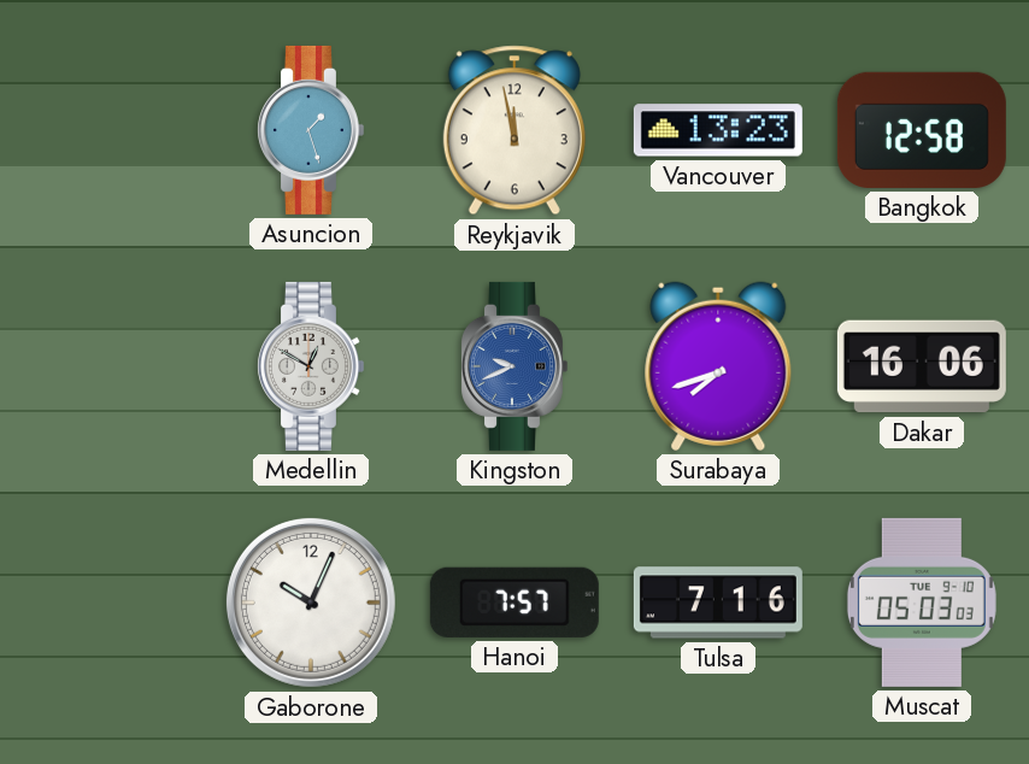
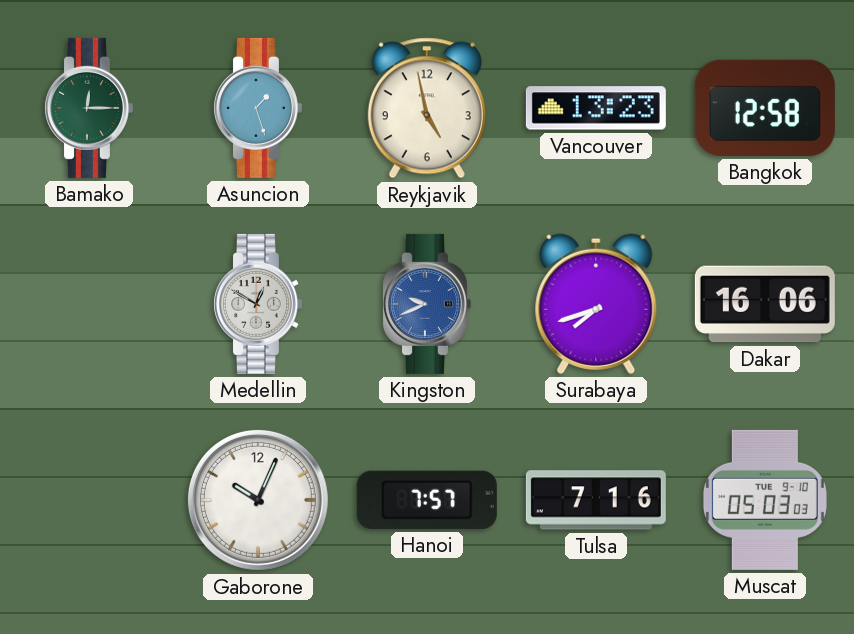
Bamako: none -> 12:15 (88, 108)
Reykjavik: 11:58 -> 4:58 (427, 108)
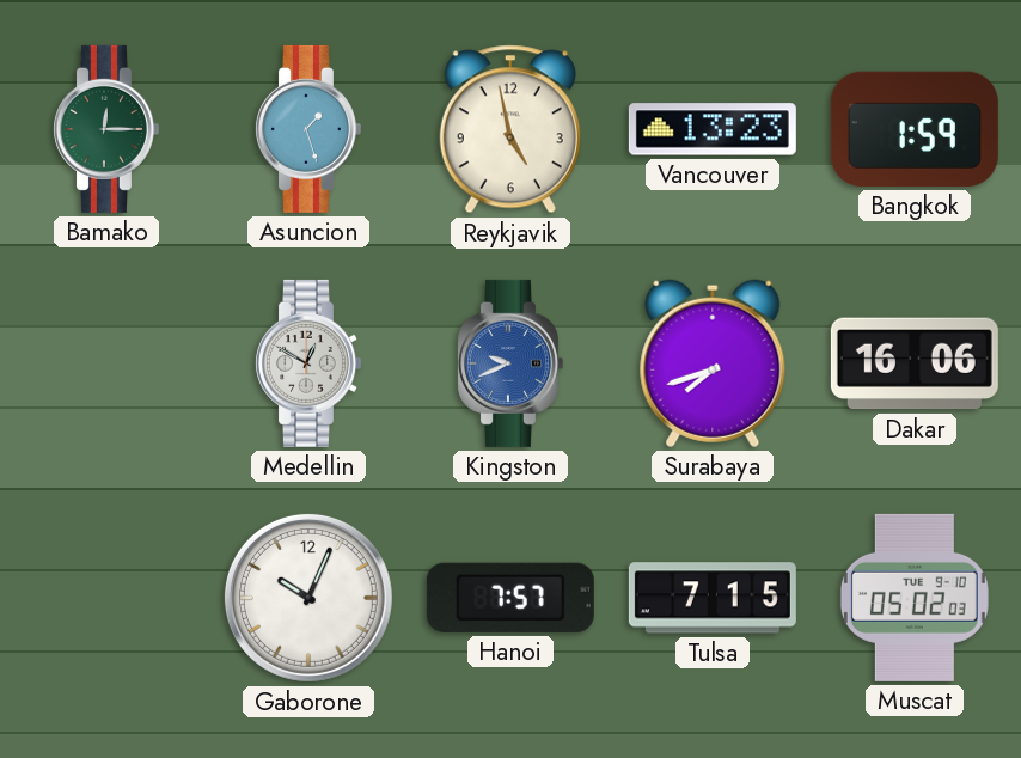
Bangkok: 12:58 -> 1:59 (915, 129)
Tulsa: 7:16 -> 7:15 (713, 598)
Muscat: 05:03 -> 05:02 (915, 598)
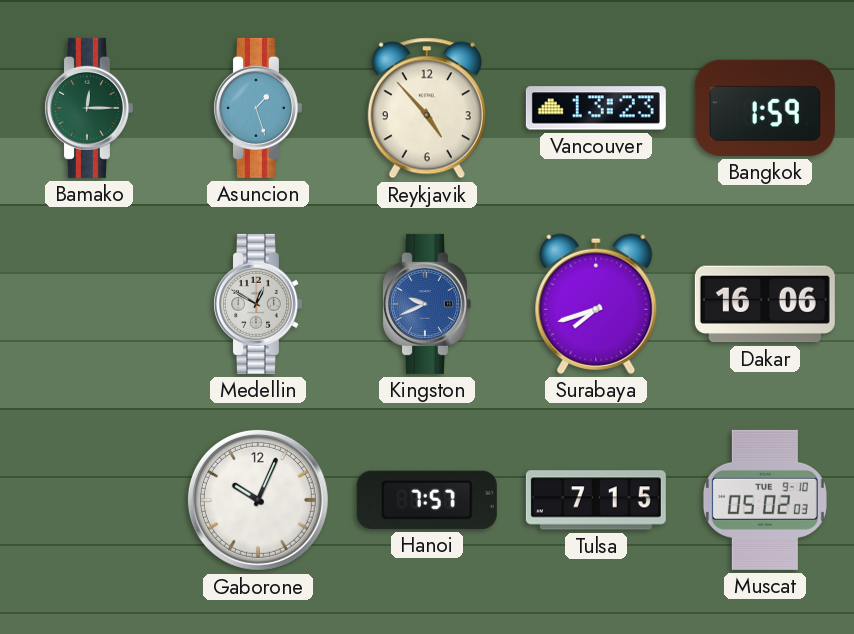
Reykjavik: 4:58 -> 4:53 (427, 108)
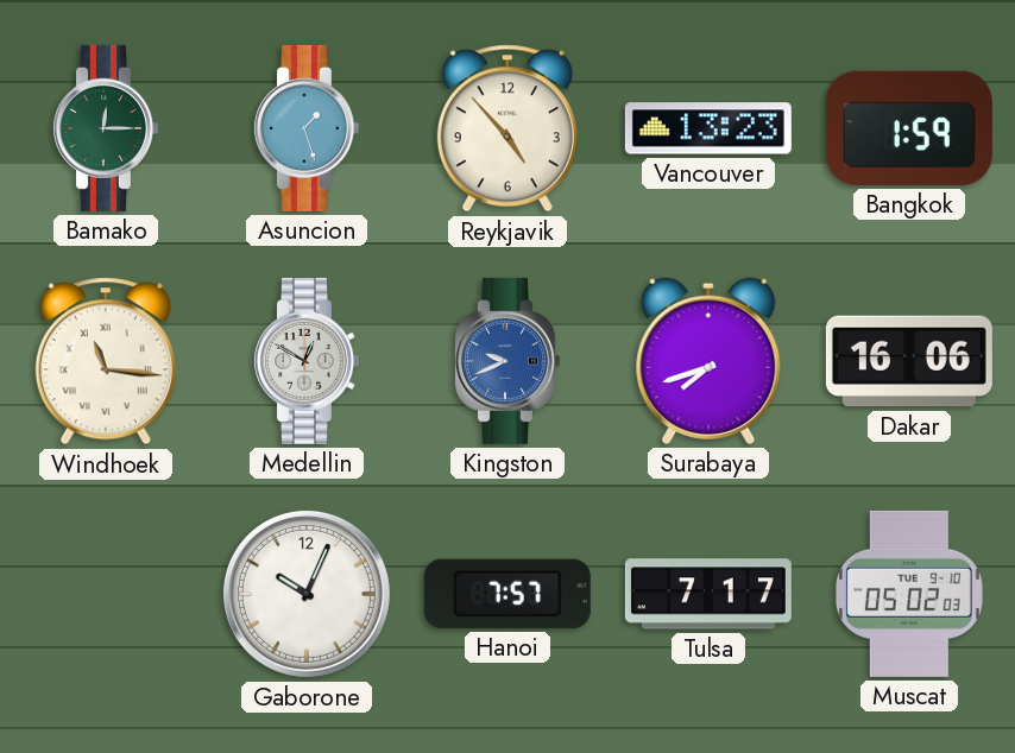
Windhoek: none -> 11:16 (106, 361)
Tulsa: 7:15 -> 7:17 (708, 594)
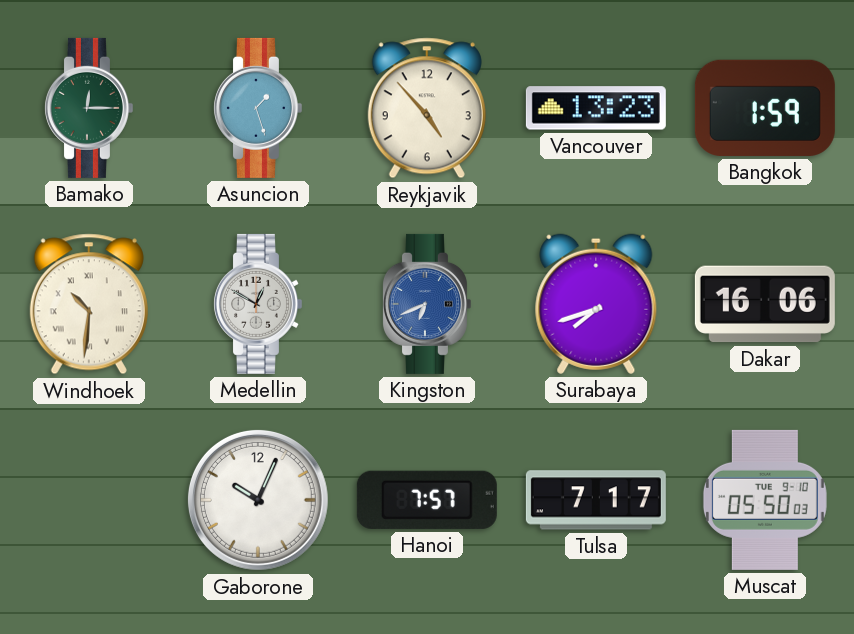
Windhoek: 11:16 -> 10:31 (89, 304)
Kingston: 9:41 -> 6:41 (426, 304)
Muscat: 05:02 -> 05:50 (765, 500)
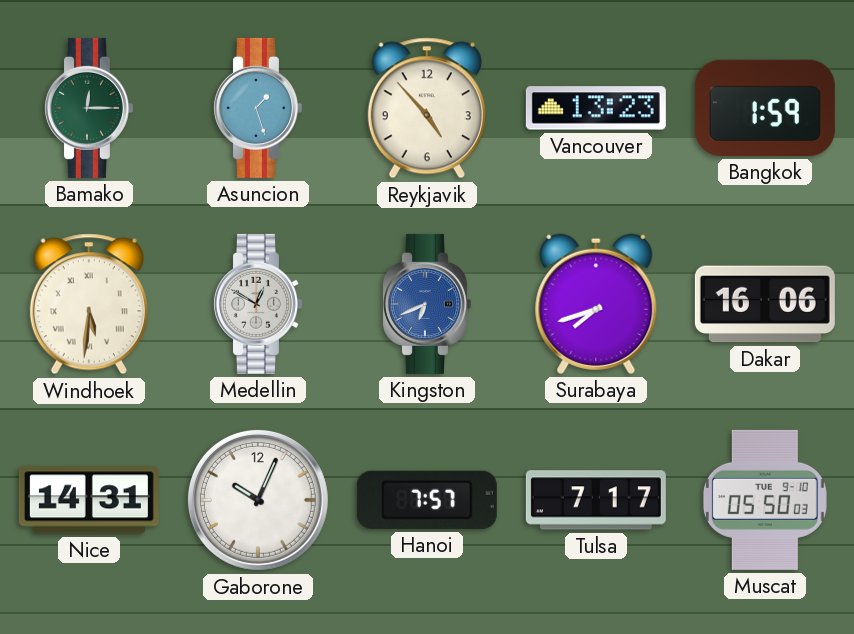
Windhoek: 10:31 -> 5:31 (89, 304)
Nice: none -> 14:31 (89, 500)
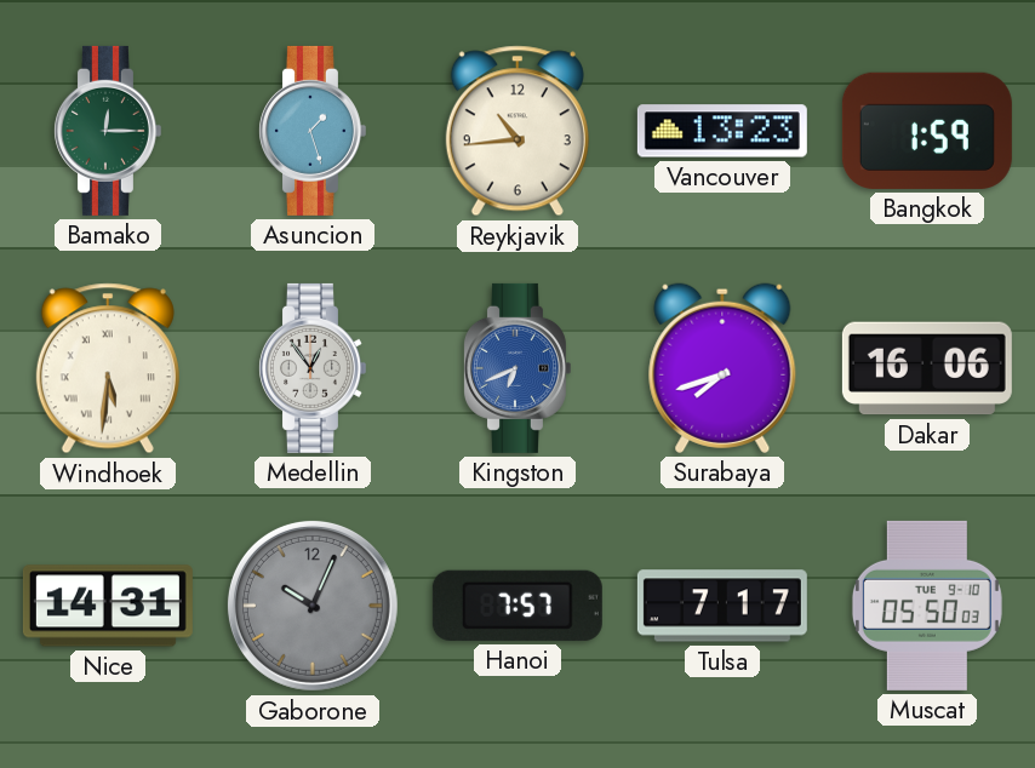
Reykjavik: 4:53 -> 10:44 (517, 131)
Medellin: 12:50 -> 12:54 (311, 368)
Gaborone dial: white -> grey (313, 606)
